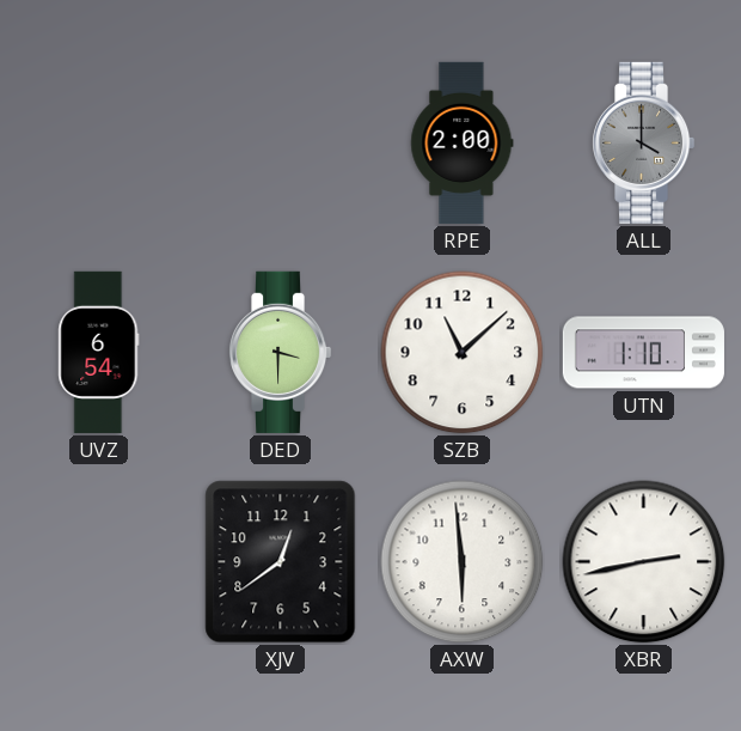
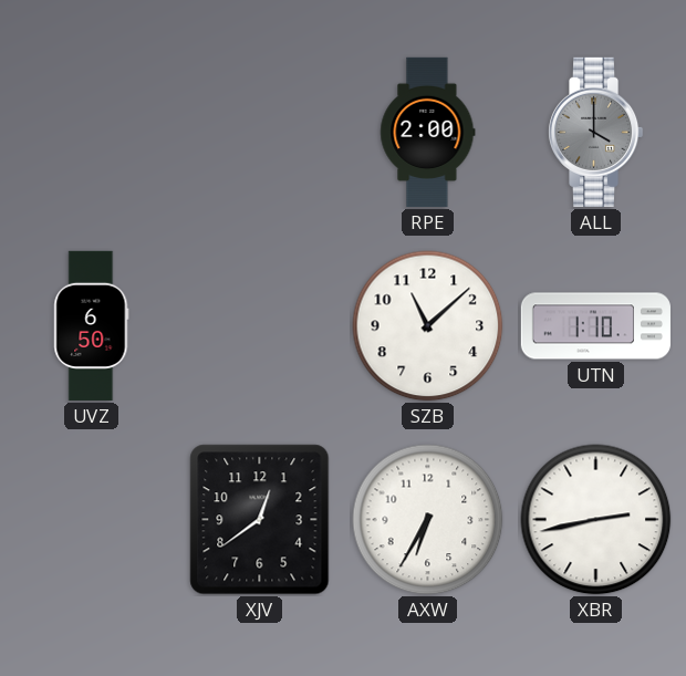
UVZ: 6:54 -> 6:50 (92, 325)
DED: 3:30 -> none (280, 352)
AXW: 5:59 -> 6:35 (428, 520)
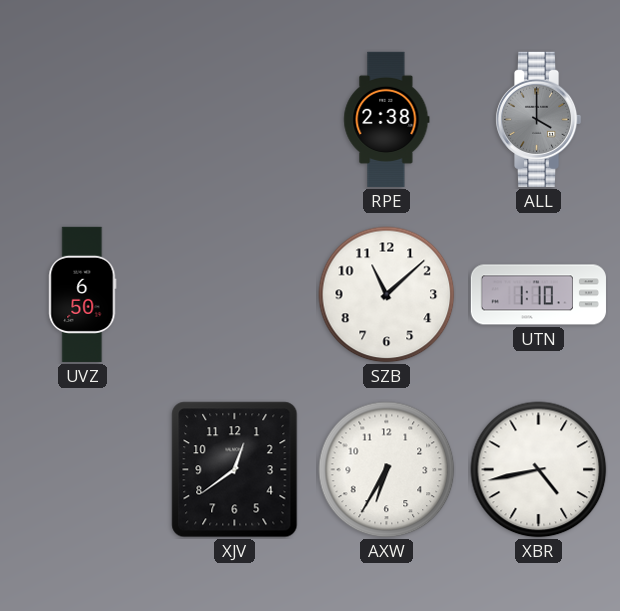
RPE: 2:00 -> 2:38 (387, 119)
XBR: 2:43 -> 4:43 (539, 470)
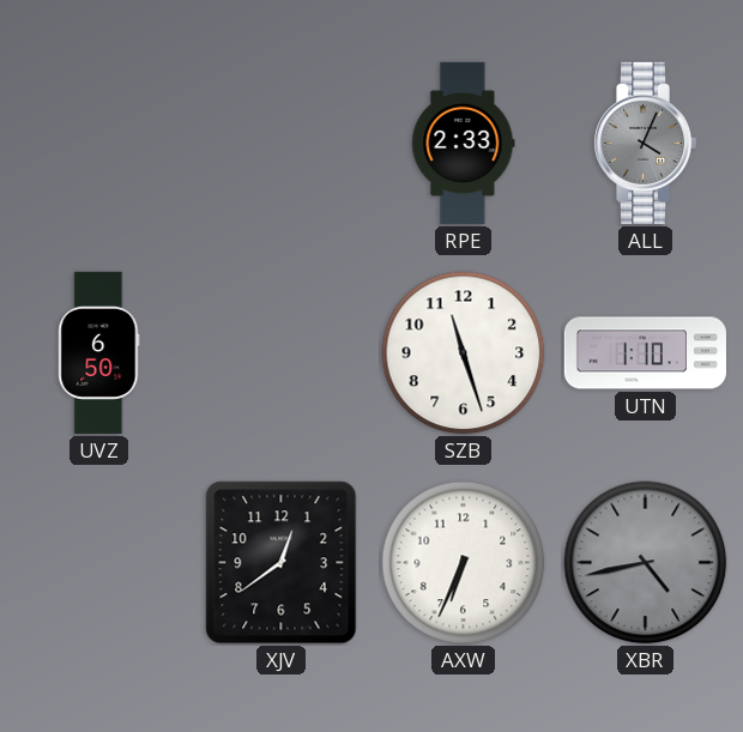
RPE: 2:38 -> 2:33 (464, 143)
ALL: 4:00 -> 4:04 (645, 143)
SZB: 11:08 -> 11:27 (464, 353)
AXW: 6:35 -> 6:34 (464, 563)
XBR dial: white -> grey (646, 563)
